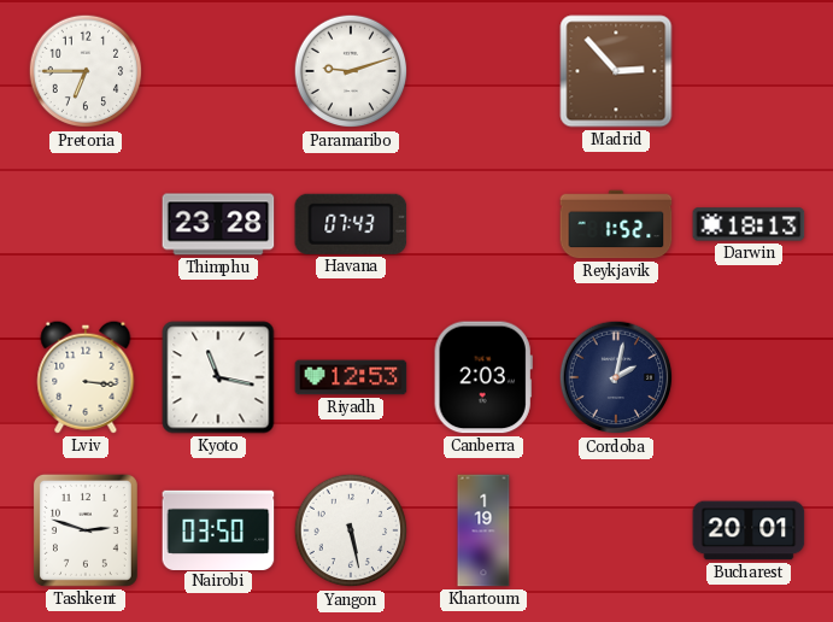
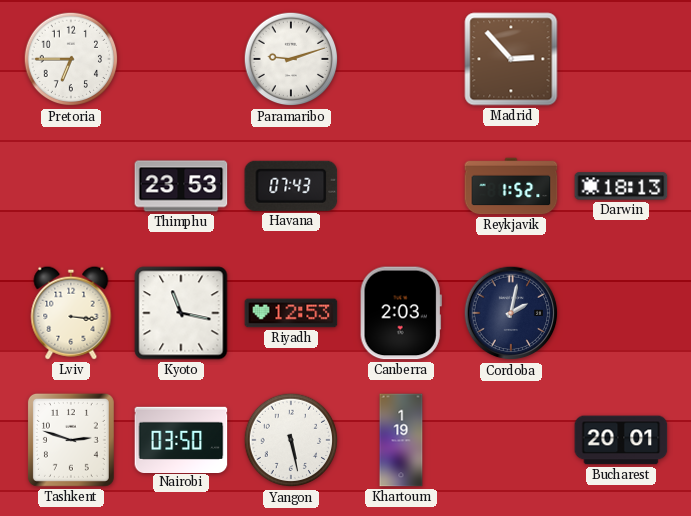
Thimphu: 23:28 -> 23:53 (181, 186)
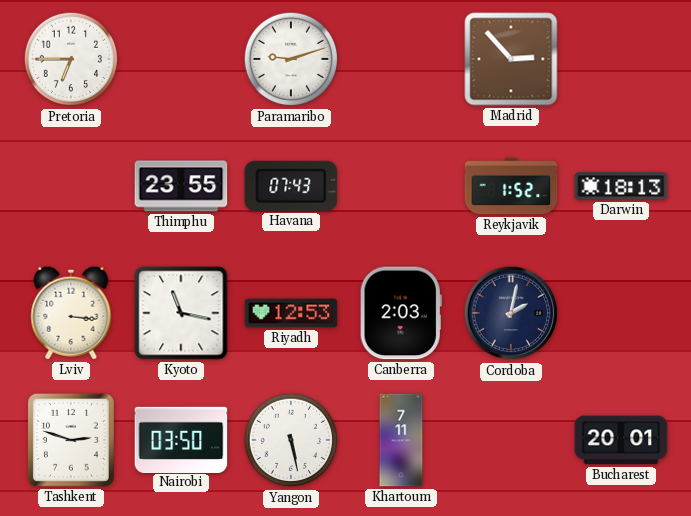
Thimphu: 23:53 -> 23:55 (181, 186)
Khartoum: 1:19 -> 7:11 (401, 440)
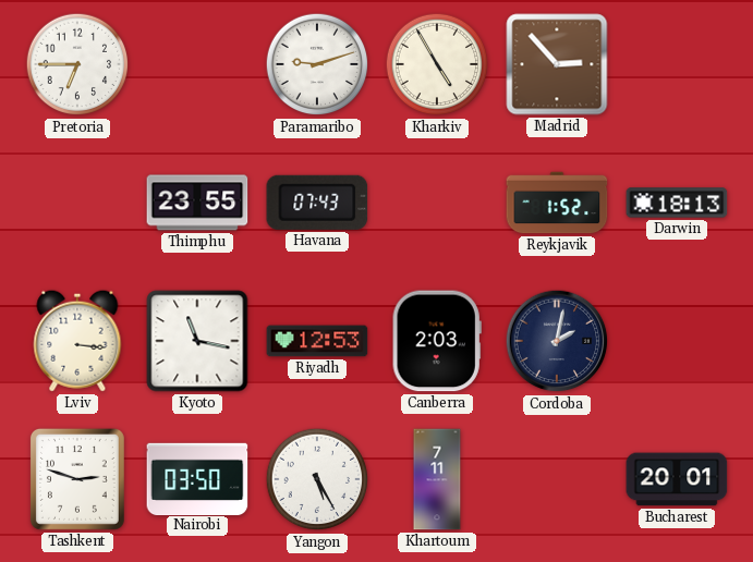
Kharkiv: none -> 4:55 (437, 64)
Yangon: 5:28 -> 5:25 (317, 479)
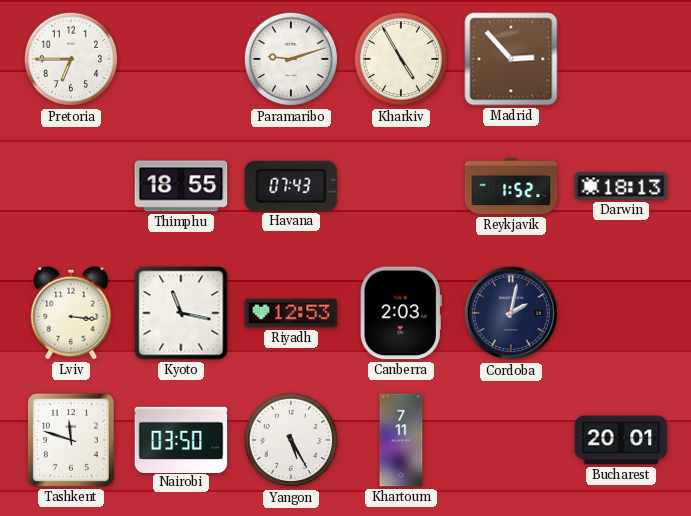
Thimphu: 23:55 -> 18:55 (181, 186)
Tashkent: 2:48 -> 11:48 (71, 440)
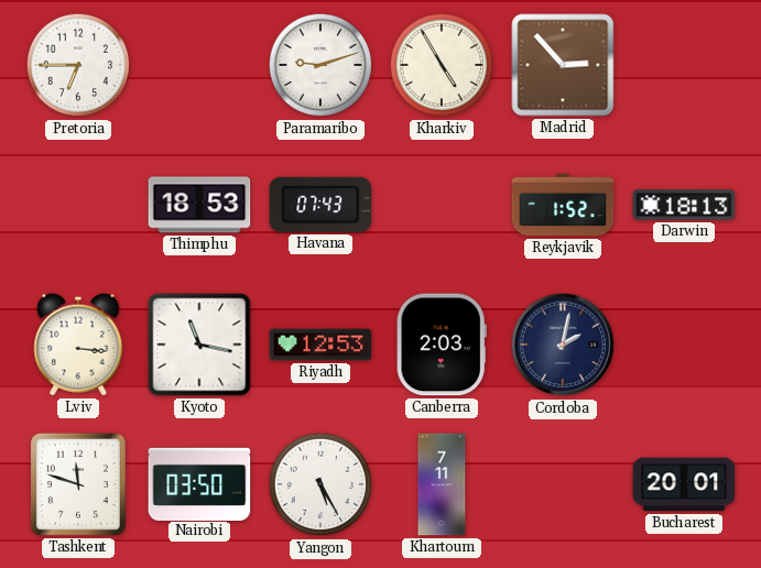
Thimphu: 18:55 -> 18:53 (199, 205)
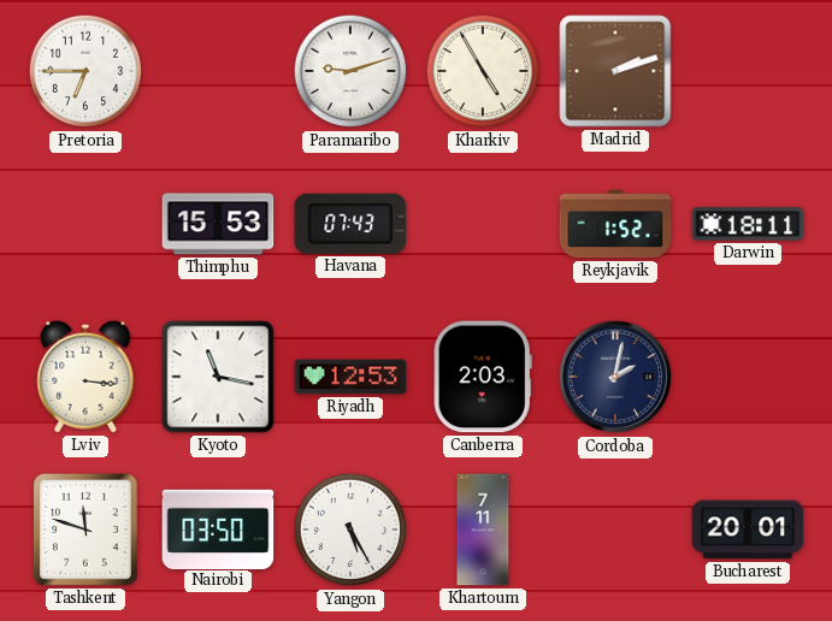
Madrid: 2:53 -> 2:12 (615, 71)
Thimphu: 18:53 -> 15:53 (218, 224)
Darwin: 18:13 -> 18:11 (748, 224)
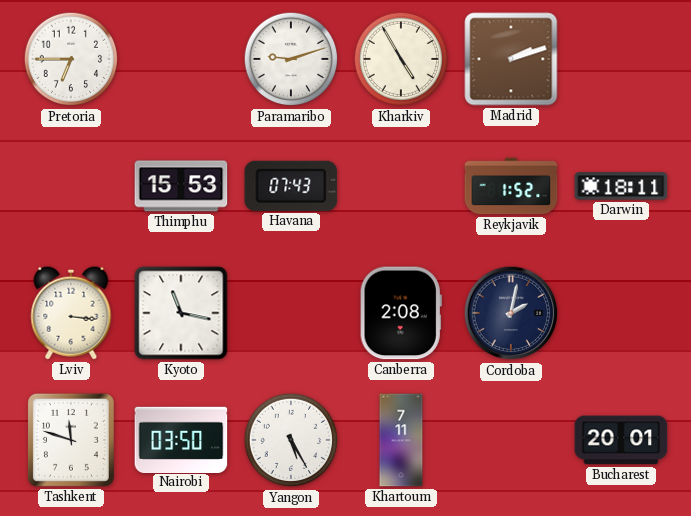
Riyadh: 12:53 -> none (350, 377)
Canberra: 2:03 -> 2:08 (401, 313)
